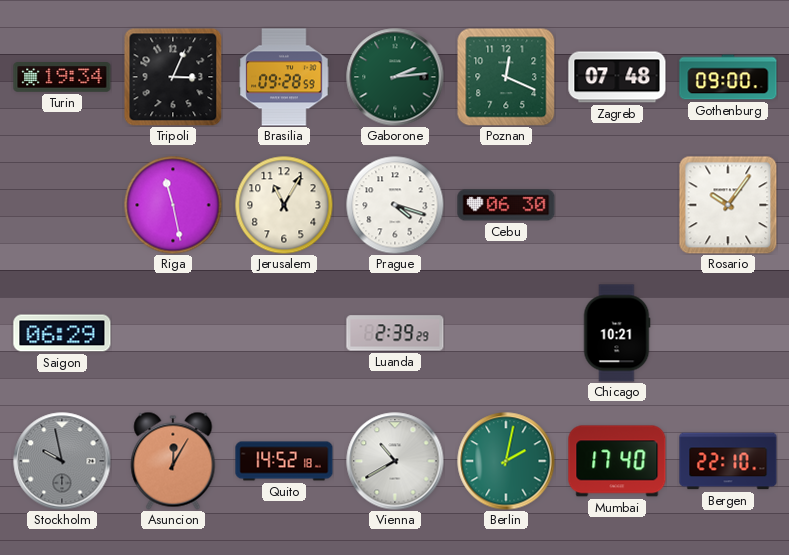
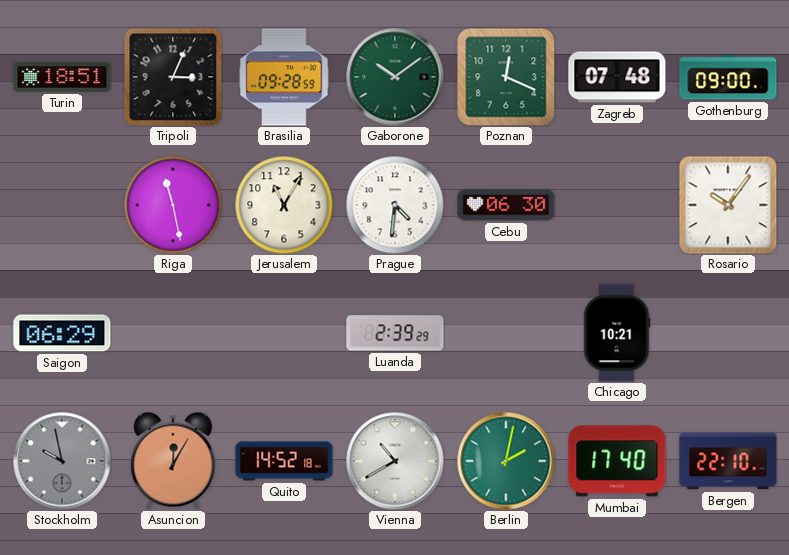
Turin: 19:34 -> 18:51 (62, 78)
Gaborone: 2:14 -> 10:09 (395, 77)
Prague: 4:18 -> 4:31 (395, 205)
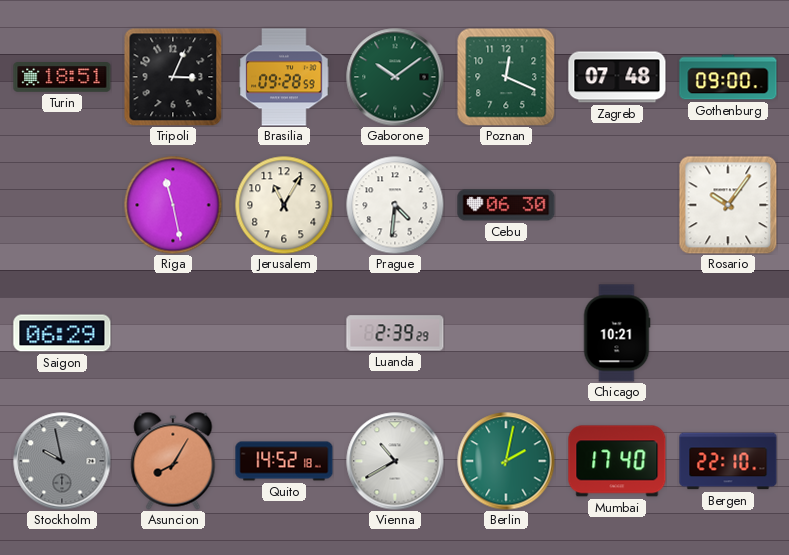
Asuncion: 12:05 -> 8:05 (173, 461)
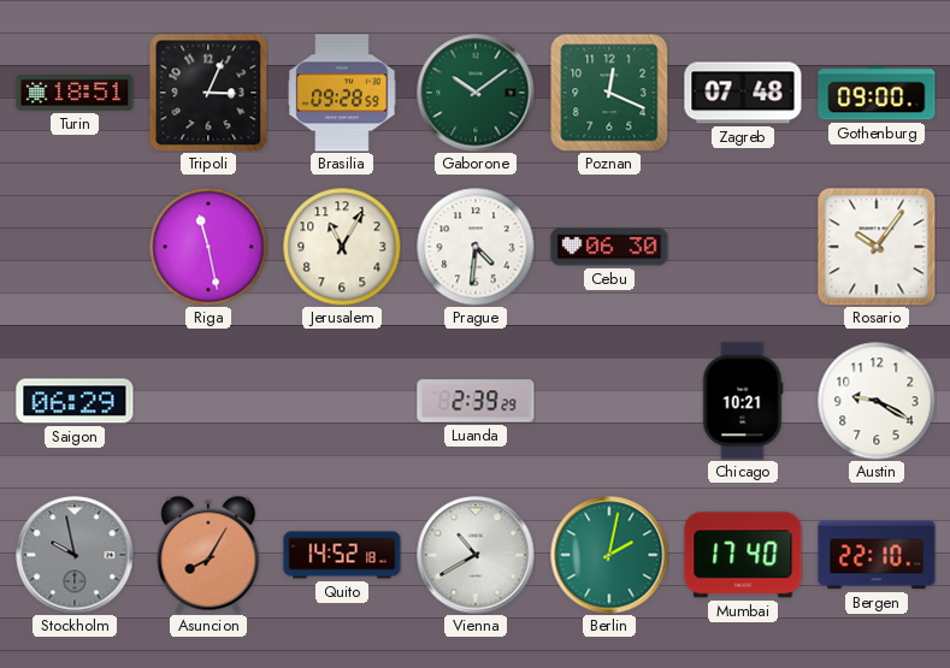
Austin: none -> 9:20 (877, 401)
